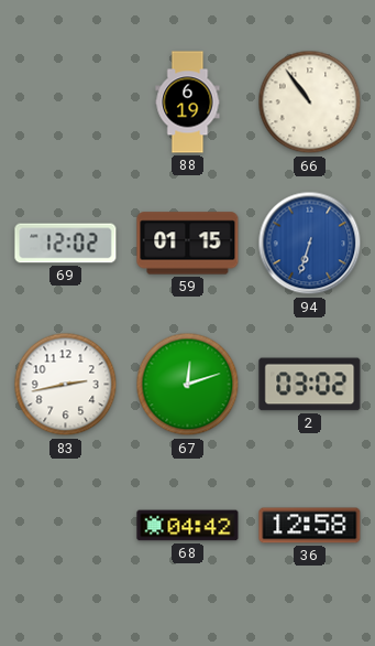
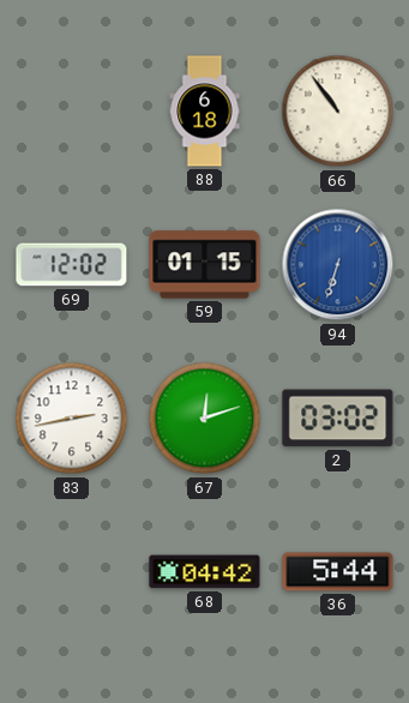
88: 6:19 -> 6:18 (205, 112)
36: 12:58 -> 5:44 (338, 572)
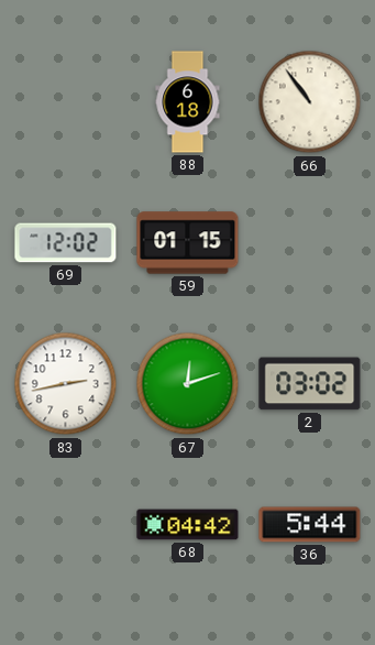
94: 6:33 -> none (338, 265)
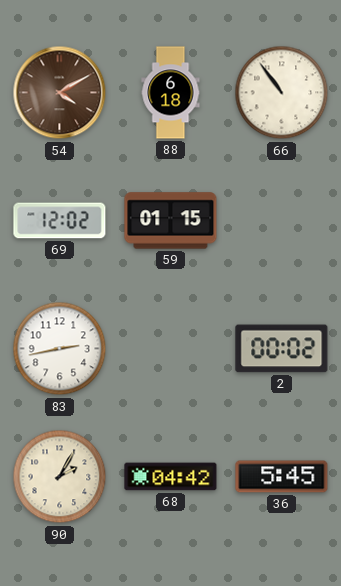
54: none -> 4:10 (60, 93)
67: 12:12 -> none (188, 384)
2: 03:02 -> 00:02 (282, 349)
90: none -> 2:05 (60, 477)
36: 5:44 -> 5:45 (282, 477)
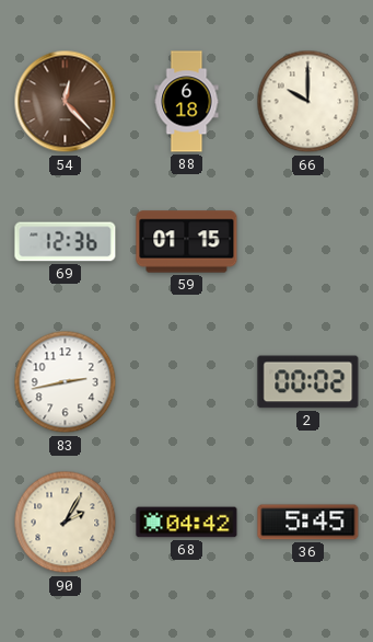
54: 4:10 -> 12:23 (66, 102)
66: 10:54 -> 10:00 (308, 102)
69: 12:02 -> 12:36 (66, 242)
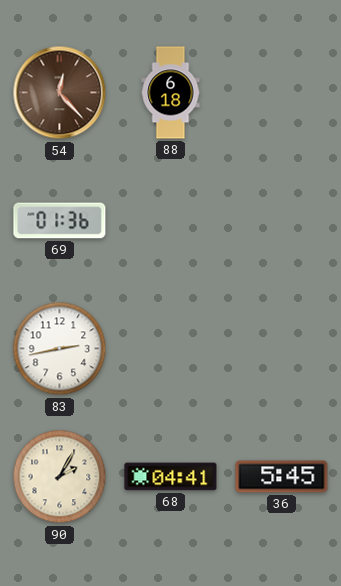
66: 10:00 -> none (308, 102)
69: 12:36 -> 01:36 (60, 221)
59: 01:15 -> none (187, 242)
2: 00:02 -> none (308, 382)
68: 04:42 -> 04:41 (171, 477)
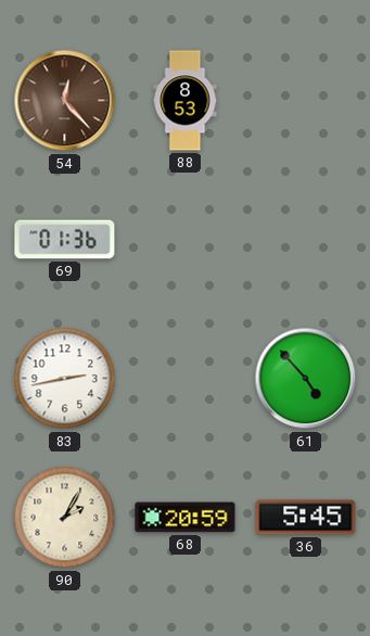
88: 6:18 -> 8:53 (186, 101)
61: none -> 4:53 (306, 379)
68: 04:41 -> 20:59 (186, 518)
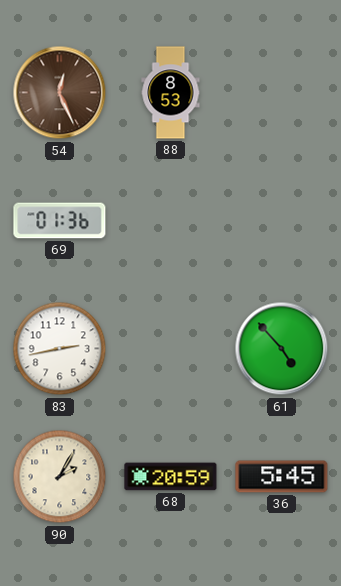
54: 12:23 -> 12:26 (60, 93)
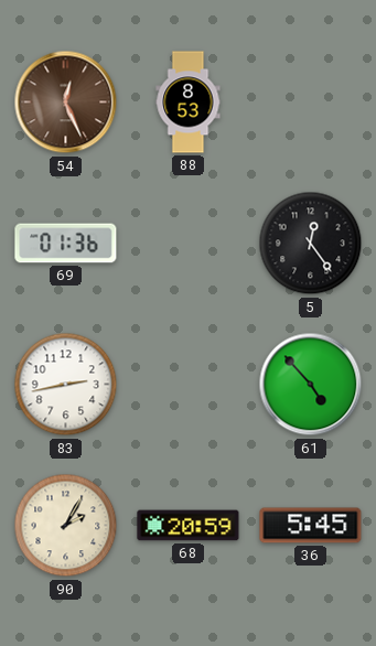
5: none -> 12:24 (311, 244)
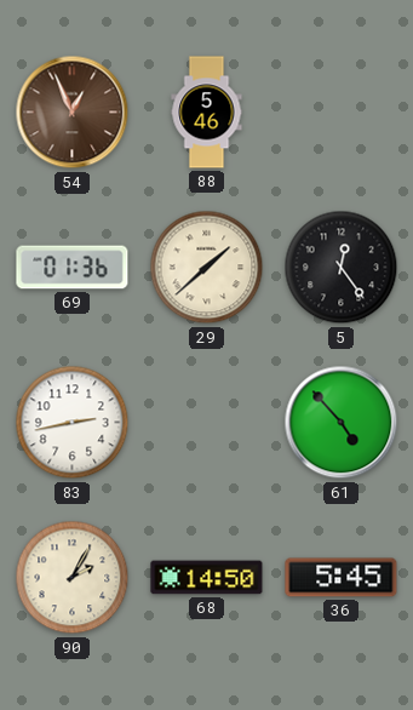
54: 12:26 -> 12:56 (73, 113)
88: 8:53 -> 5:46 (207, 113)
29: none -> 1:38 (207, 268)
68: 20:59 -> 14:50 (207, 578)
